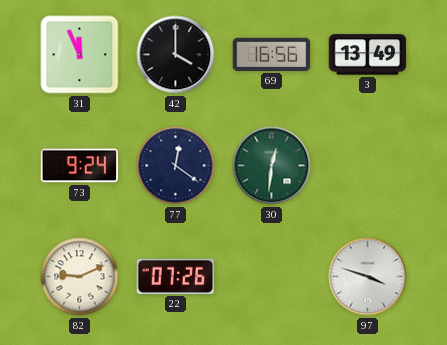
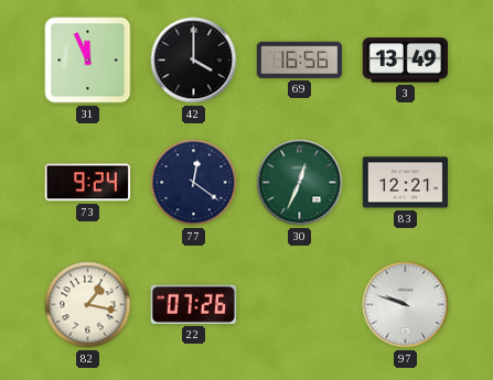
30: 12:31 -> 12:34 (300, 183)
83: none -> 12:21 (406, 183)
82: 9:11 -> 1:17 (88, 305)
97: 3:48 -> 9:48 (406, 305)
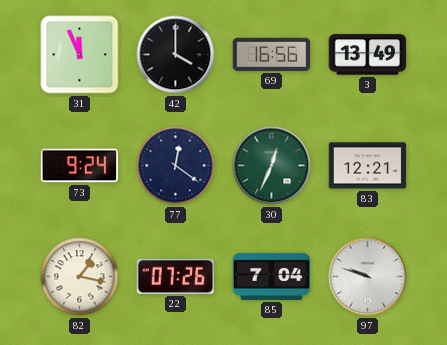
85: none -> 7:04 (272, 276)
